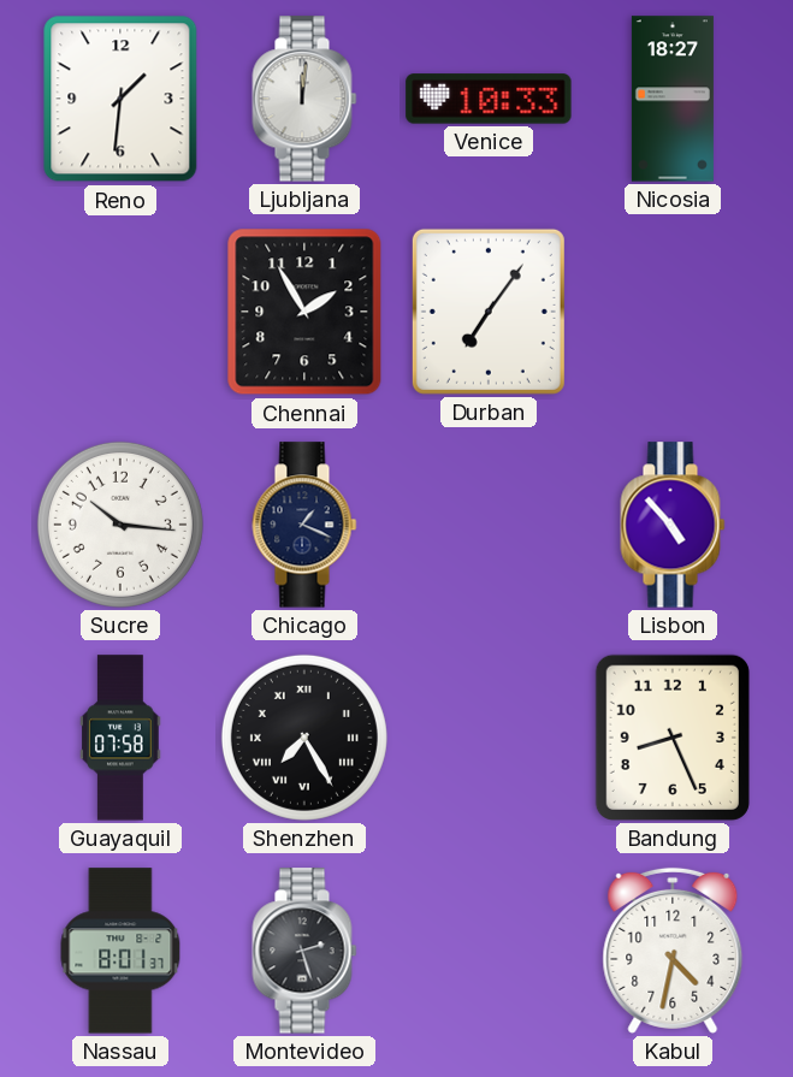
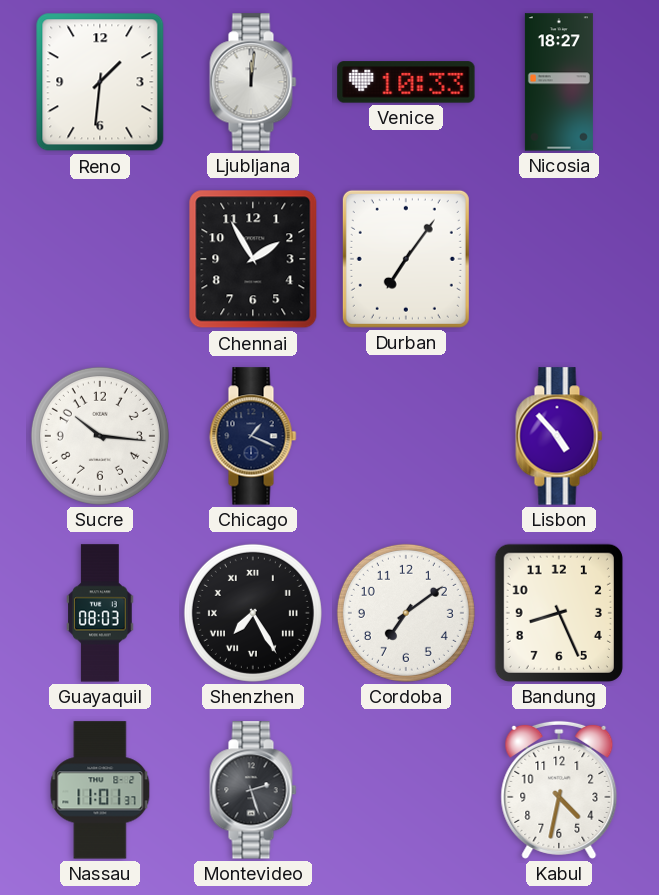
Guayaquil: 07:58 -> 08:03 (100, 613)
Cordoba: none -> 7:09 (406, 613)
Nassau: 8:01 -> 11:01 (100, 790)
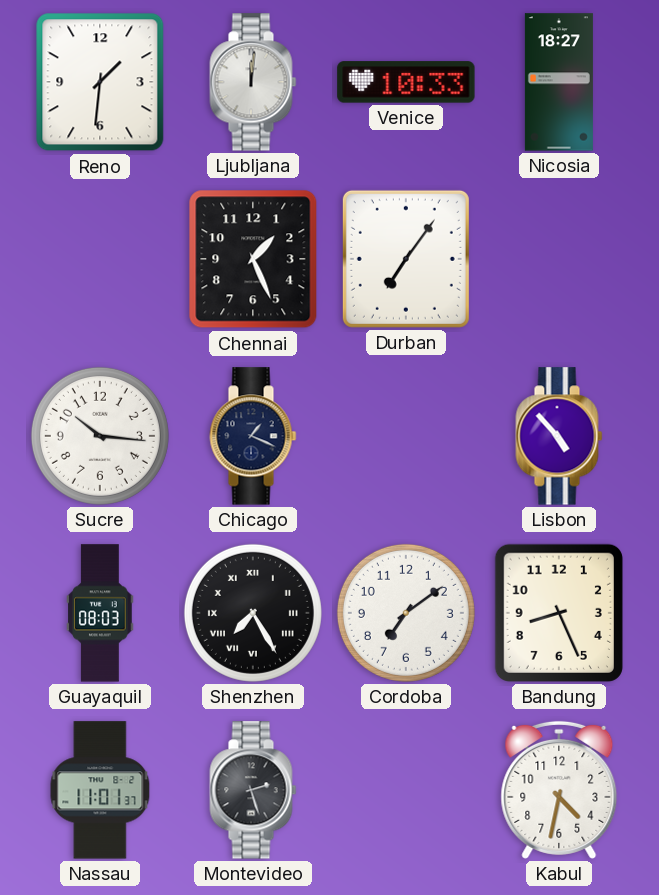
Chennai: 1:55 -> 1:26 (253, 259)
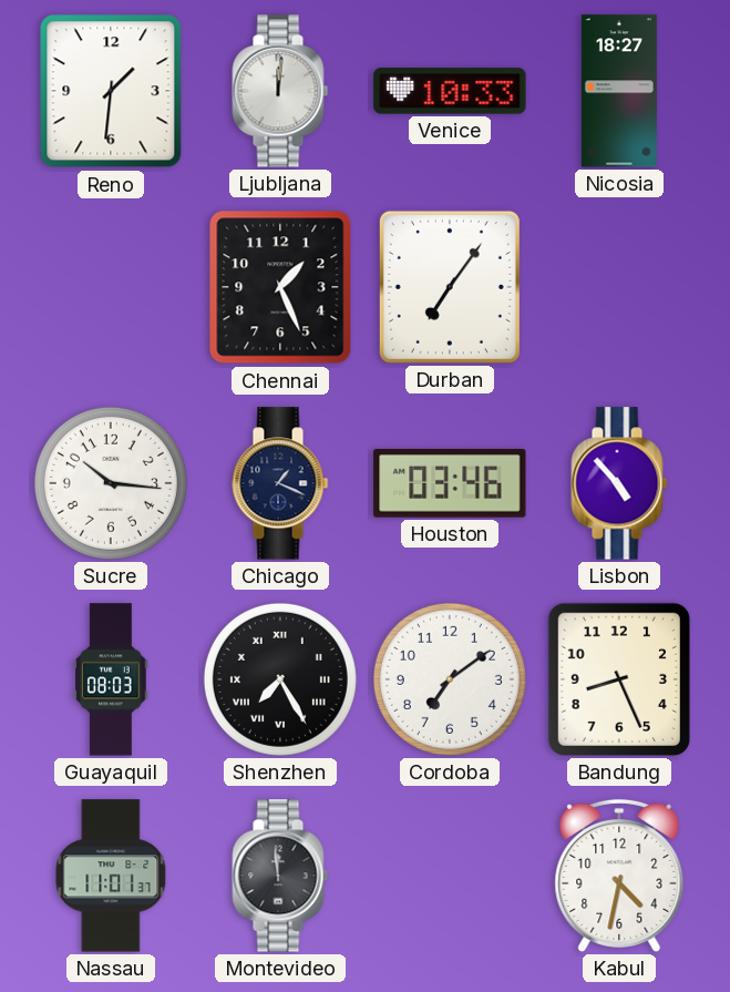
Houston: none -> 03:46 (450, 483)
Montevideo: 2:27 -> 11:59 (280, 876)
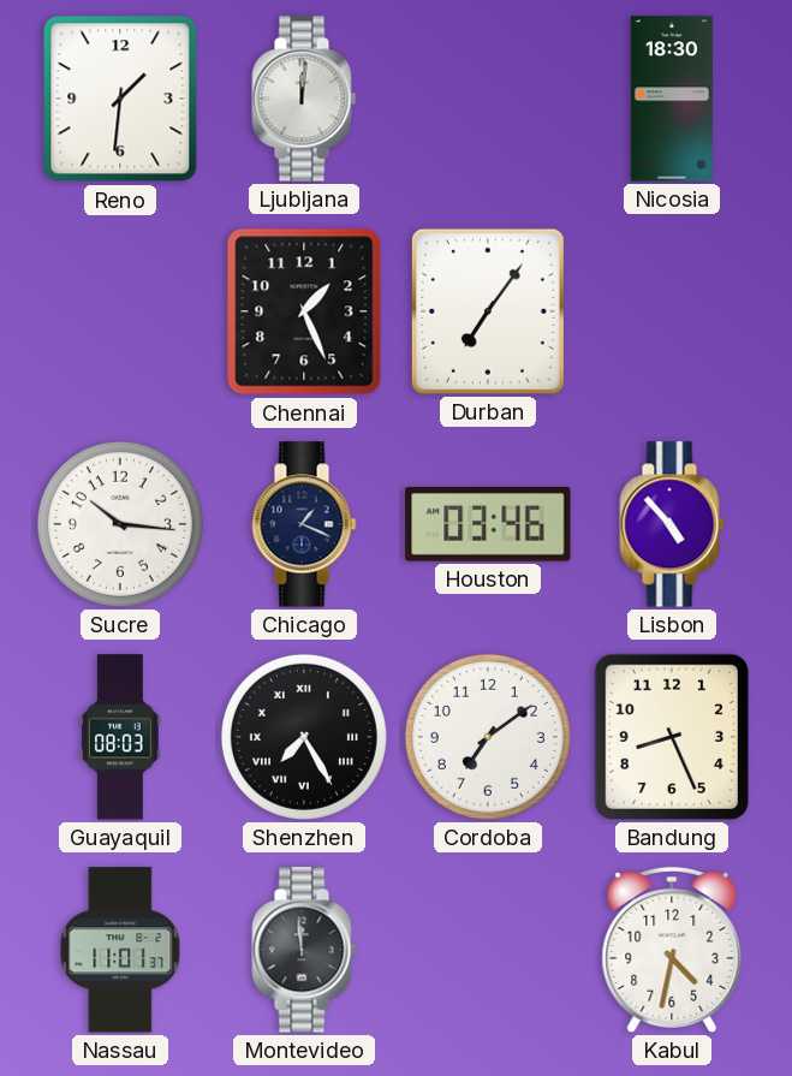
Venice: 10:33 -> none (450, 91)
Nicosia: 18:27 -> 18:30 (672, 99)
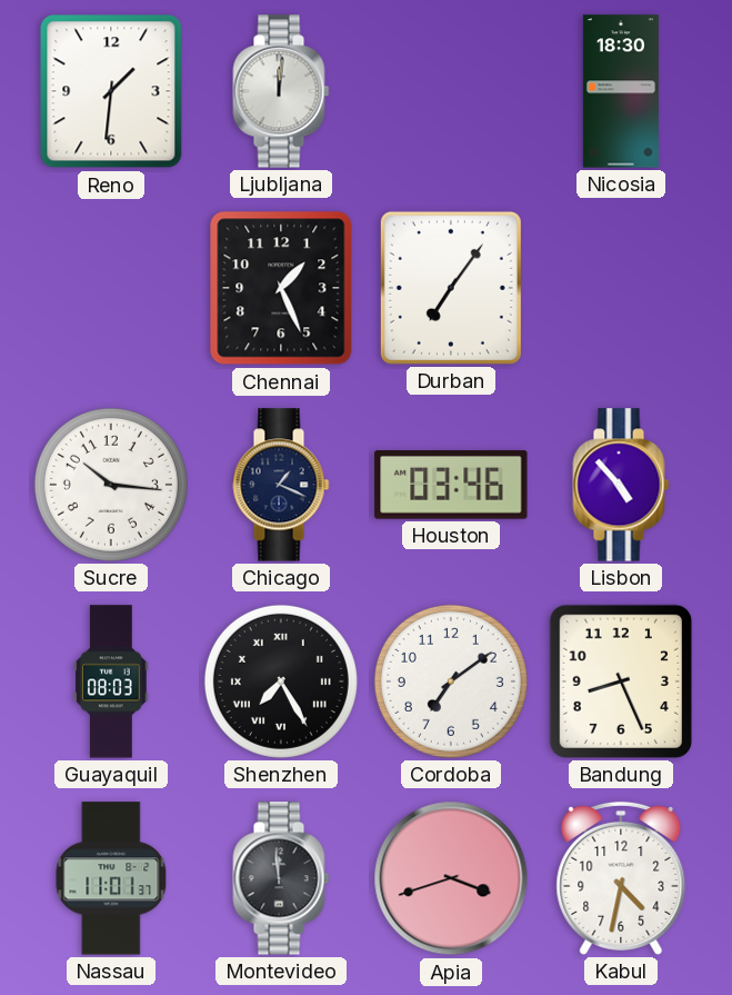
Apia: none -> 3:42 (451, 878)
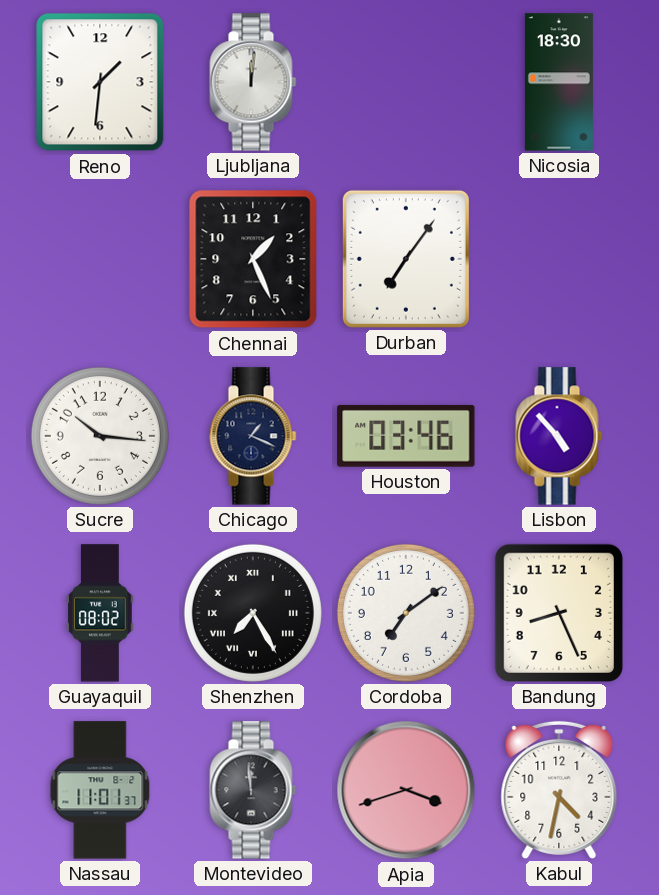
Guayaquil: 08:03 -> 08:02 (100, 613)
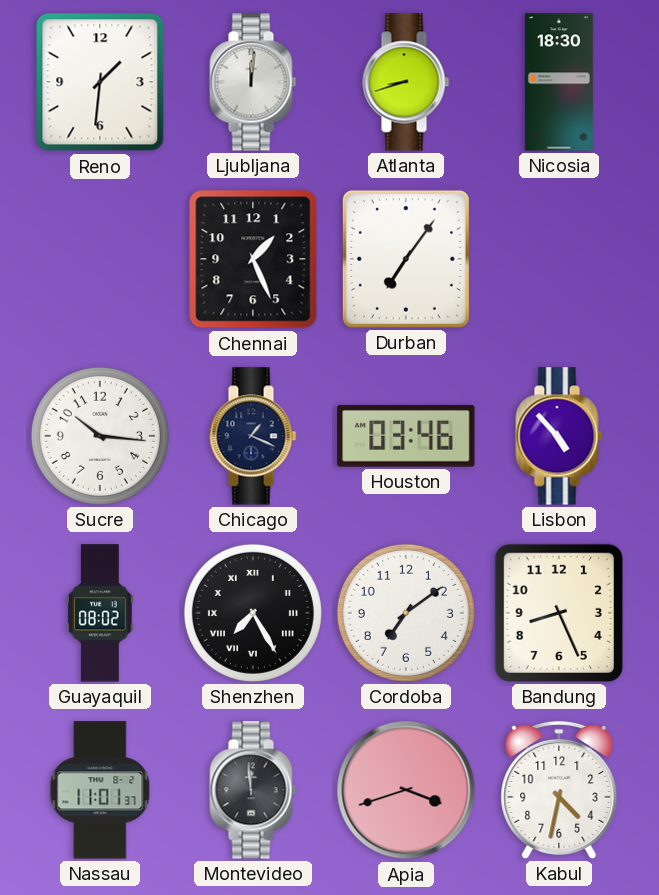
Atlanta: none -> 8:42 (406, 82)
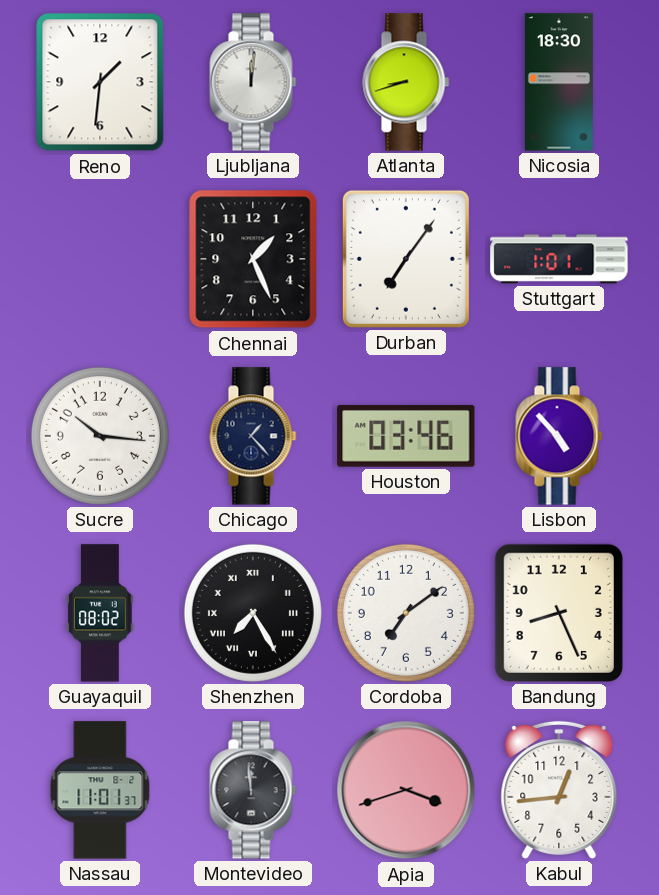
Stuttgart: none -> 1:01 (559, 259)
Chicago: 1:19 -> 1:23 (253, 436)
Kabul: 4:32 -> 12:44 (559, 790)
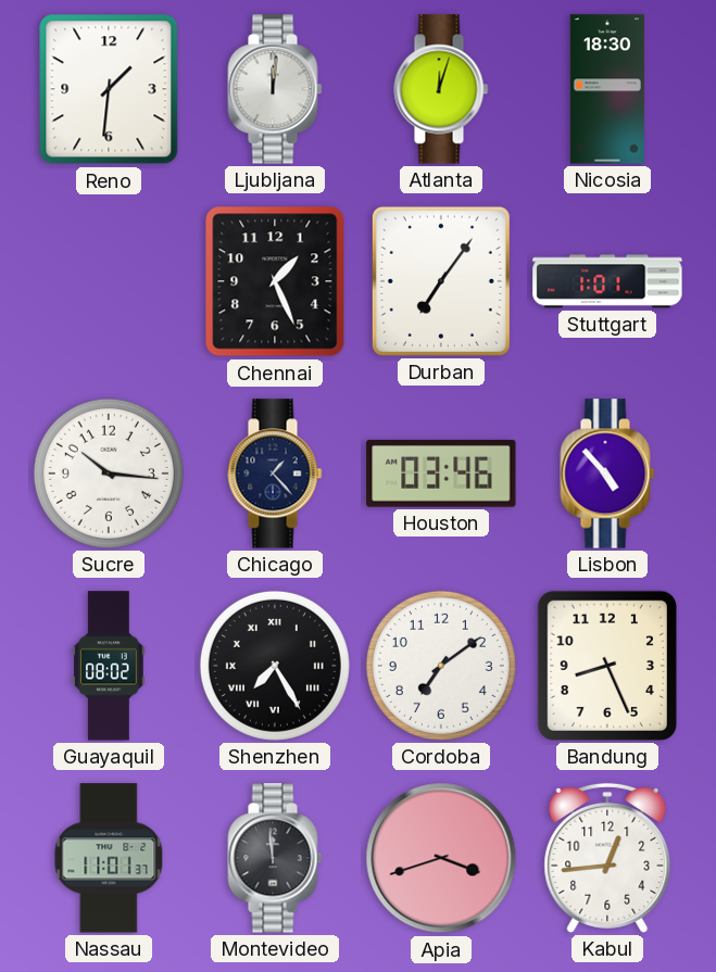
Atlanta: 8:42 -> 12:03 (441, 89)
